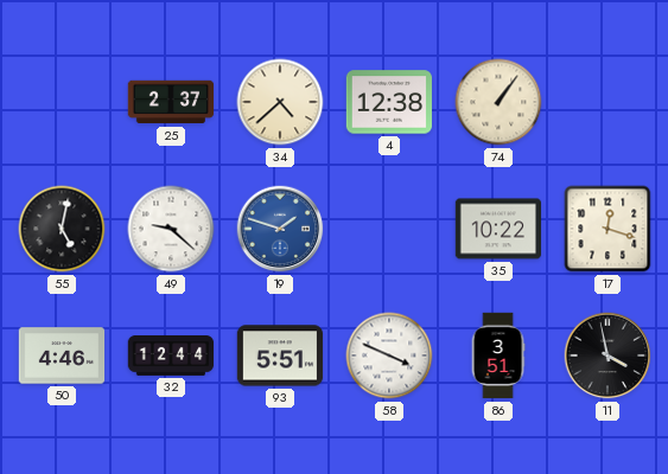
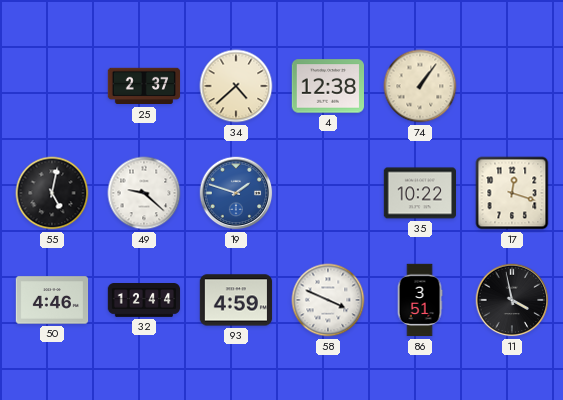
93: 5:51 -> 4:59 (236, 300)
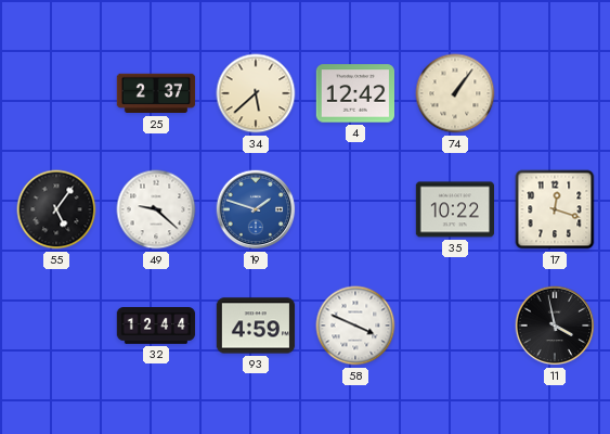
34: 4:38 -> 5:38 (256, 93)
4: 12:38 -> 12:42 (354, 93)
55: 5:02 -> 5:06 (56, 209)
50: 4:46 -> none (52, 300)
86: 3:51 -> none (420, 300)
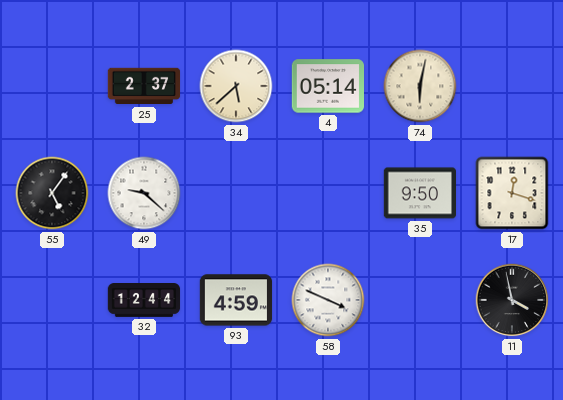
4: 12:42 -> 05:14 (327, 86)
74: 1:06 -> 6:02 (420, 86)
19: 1:48 -> none (256, 209)
35: 10:22 -> 9:50 (419, 193)
